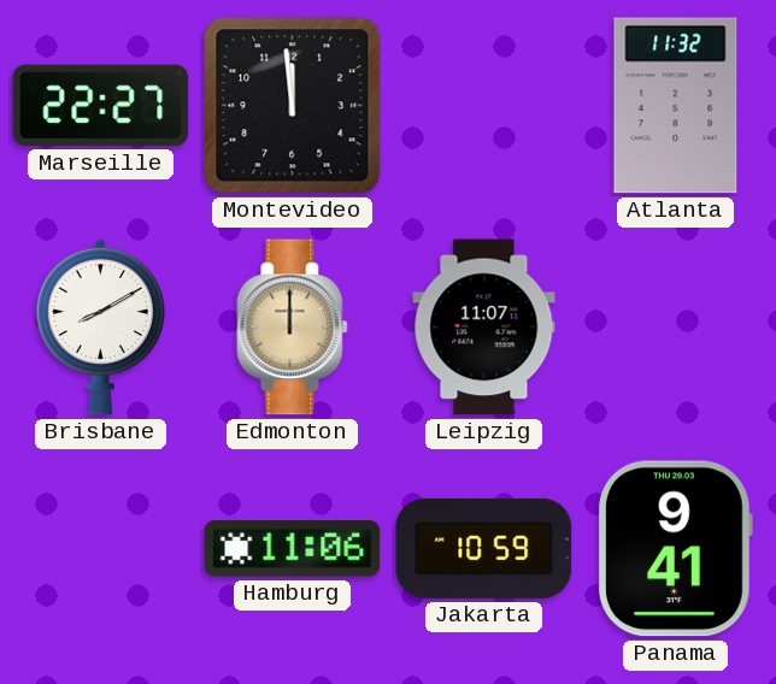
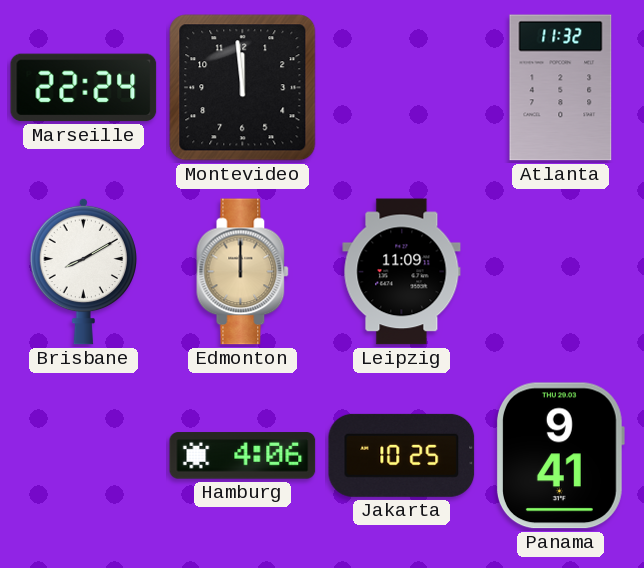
Marseille: 22:27 -> 22:24 (84, 88)
Leipzig: 11:07 -> 11:09 (402, 272)
Hamburg: 11:06 -> 4:06 (243, 456)
Jakarta: 10:59 -> 10:25 (402, 455)
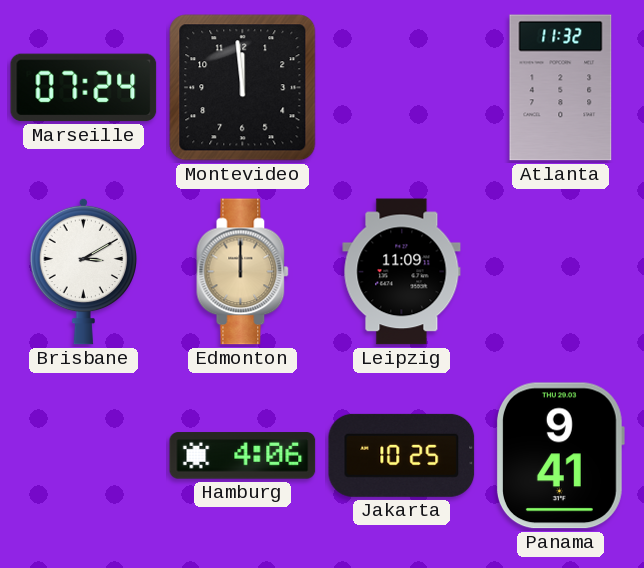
Marseille: 22:24 -> 07:24 (84, 88)
Brisbane: 8:10 -> 3:10 (83, 271)
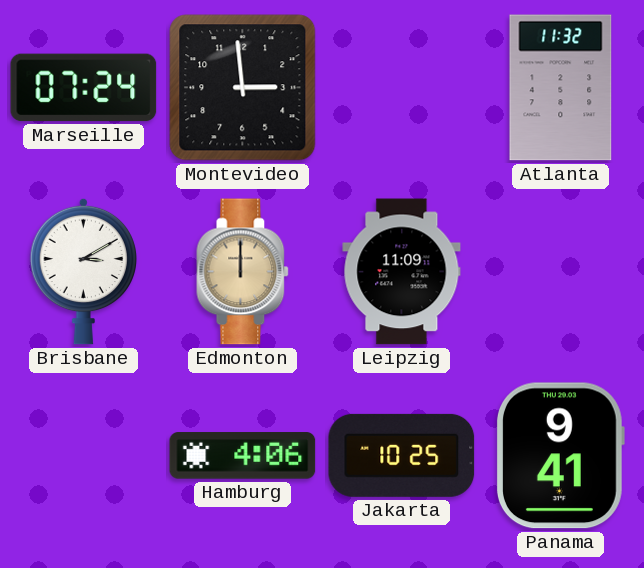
Montevideo: 11:59 -> 2:59 (243, 88)
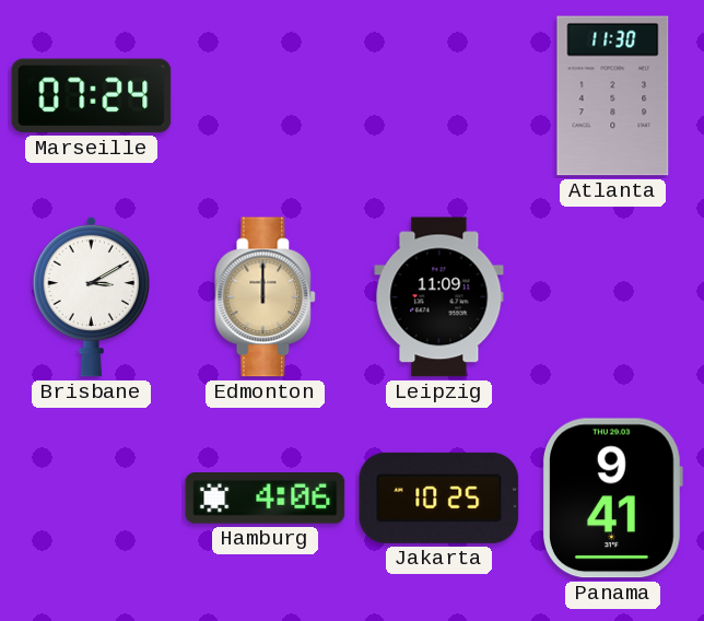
Montevideo: 2:59 -> none (243, 88)
Atlanta: 11:32 -> 11:30 (613, 96)
